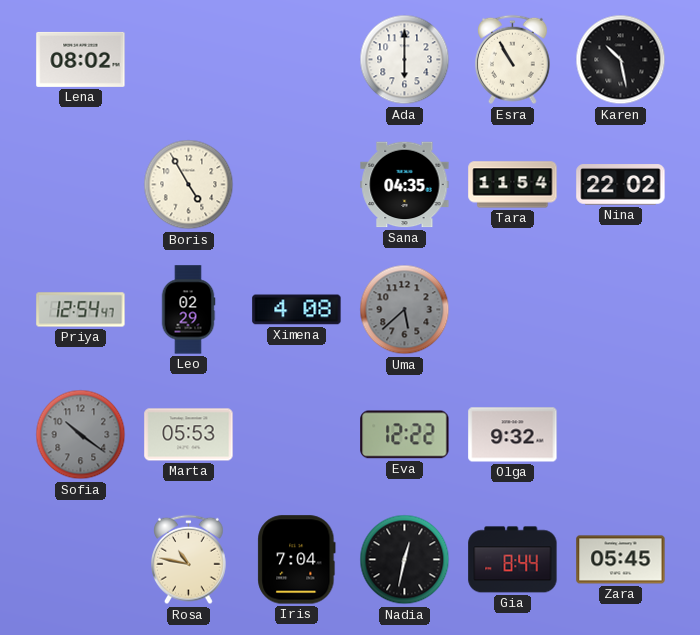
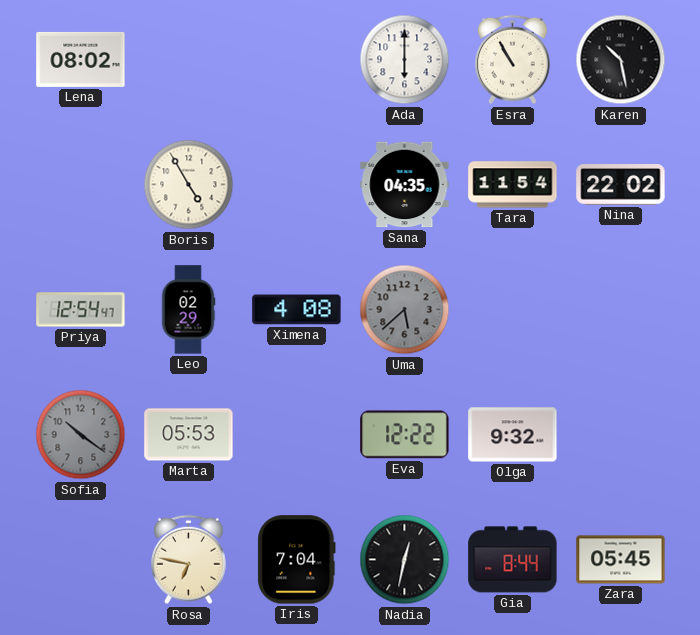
Rosa: 10:47 -> 6:47 (189, 560)
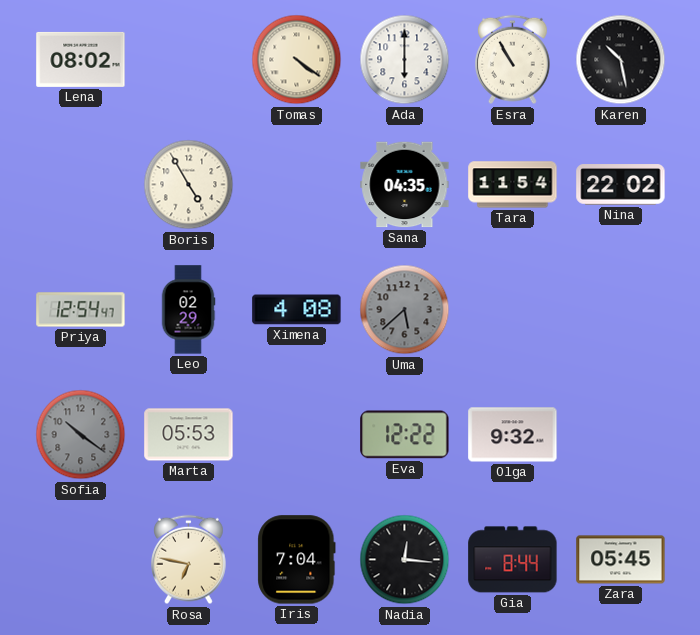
Tomas: none -> 4:21 (297, 60)
Nadia: 12:32 -> 12:16 (405, 560)
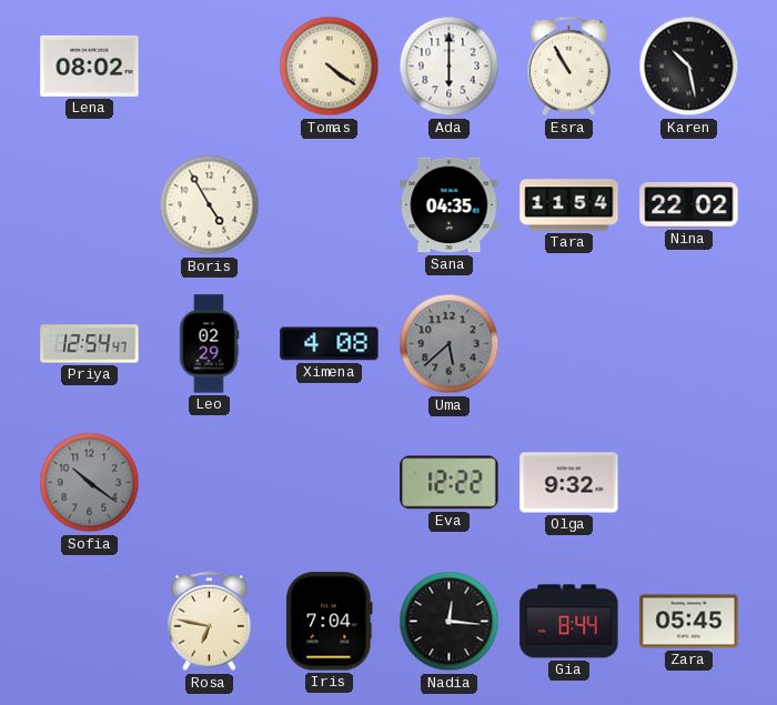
Marta: 05:53 -> none (189, 435)
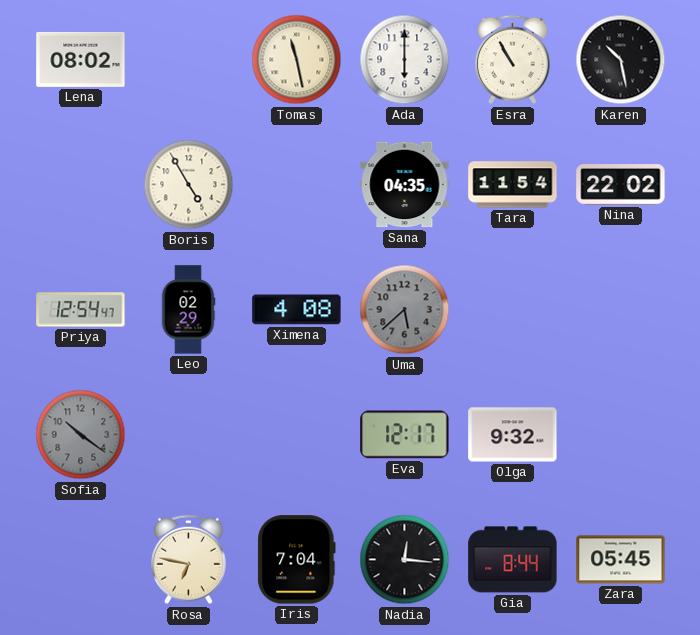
Tomas: 4:21 -> 11:28 (297, 60)
Eva: 12:22 -> 12:17 (405, 435)
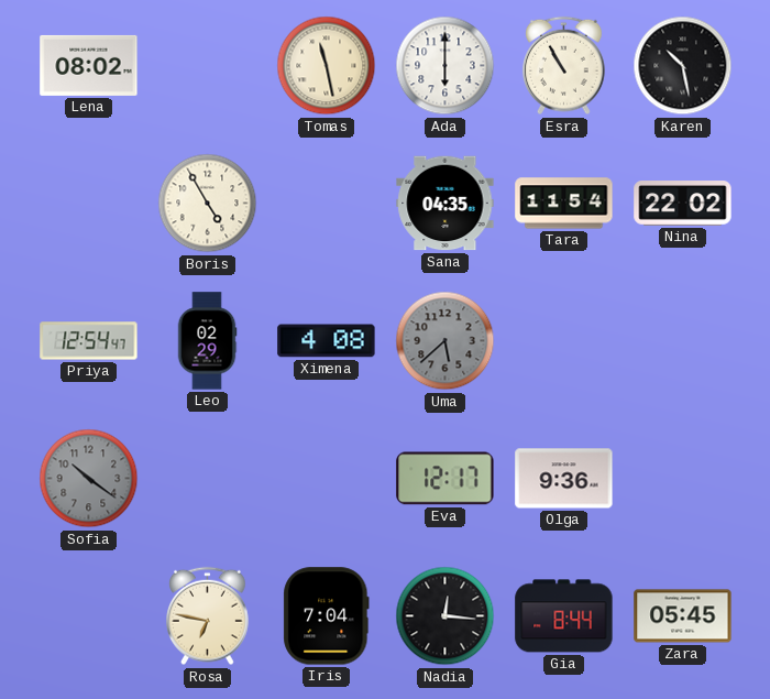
Olga: 9:32 -> 9:36 (564, 479)
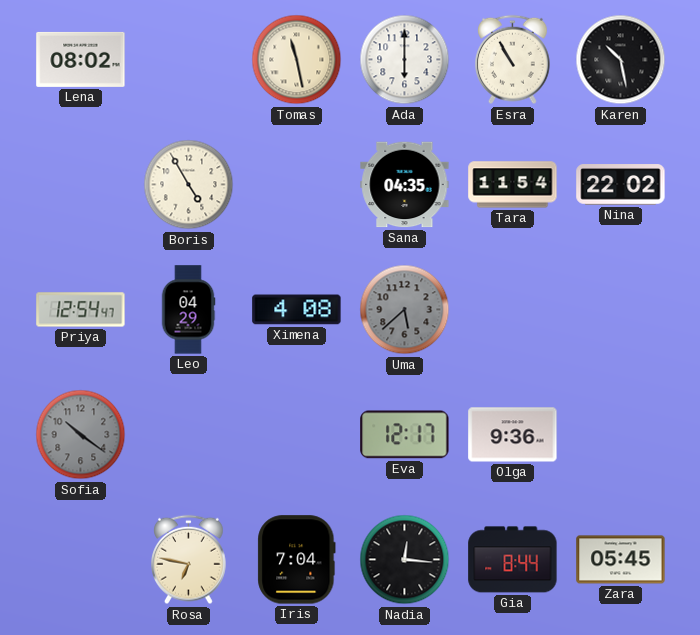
Leo: 02:29 -> 04:29 (188, 310)
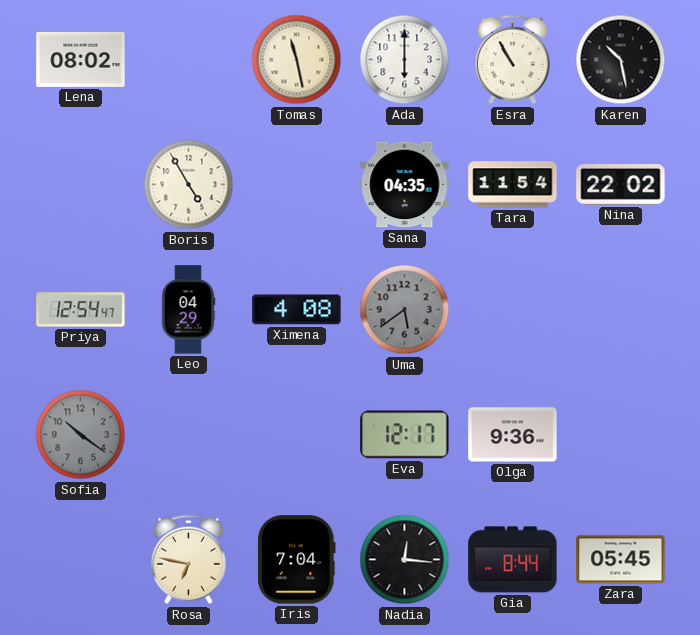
Uma: 5:38 -> 5:39 (405, 310)
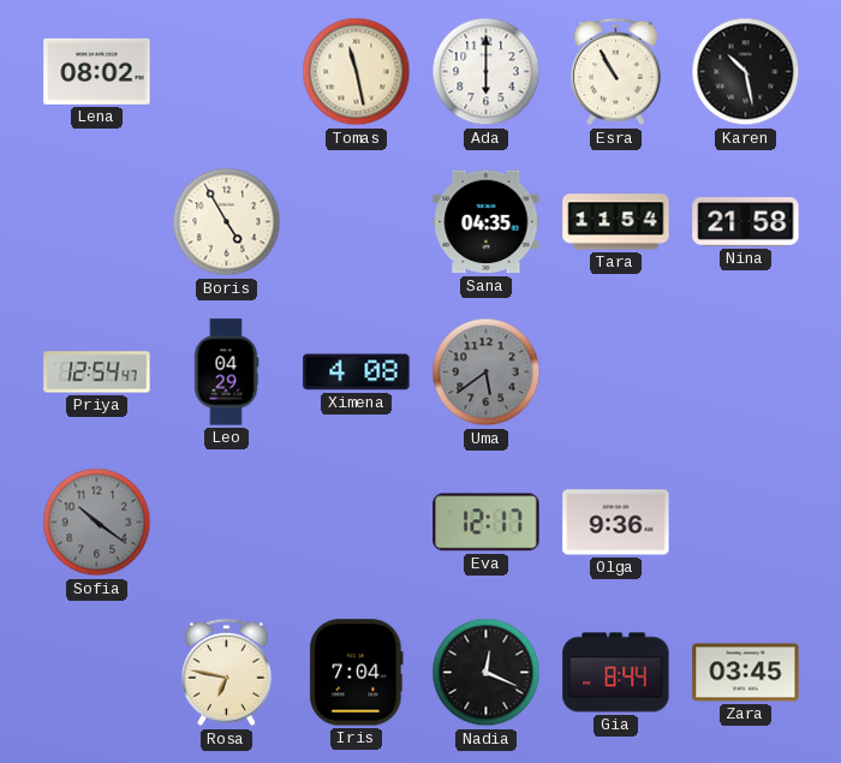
Nina: 22:02 -> 21:58 (746, 222)
Nadia: 12:16 -> 12:19 (487, 673)
Zara: 05:45 -> 03:45 (746, 673)
